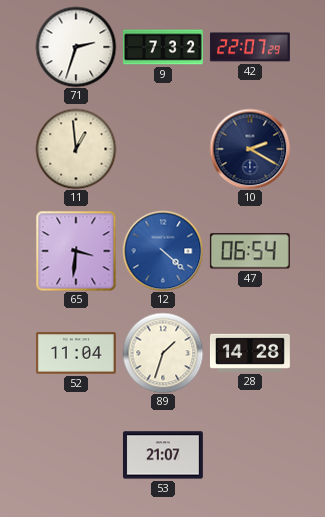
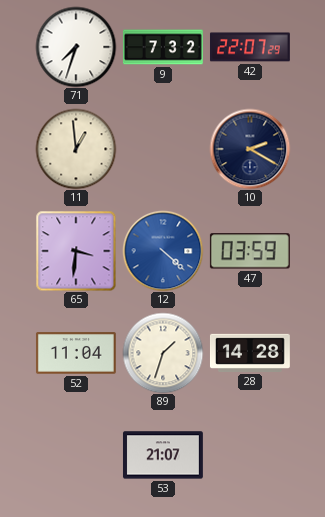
71: 2:33 -> 7:33 (76, 47)
47: 06:54 -> 03:59 (250, 251)
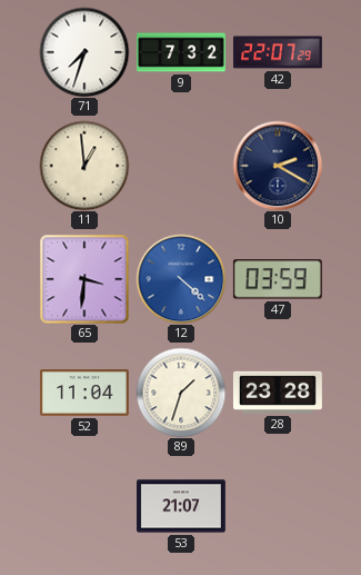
28: 14:28 -> 23:28 (278, 393)
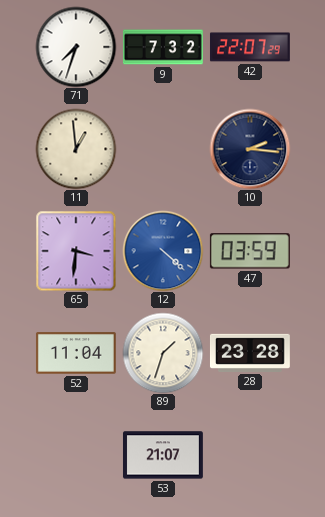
10: 2:20 -> 2:16 (250, 149)
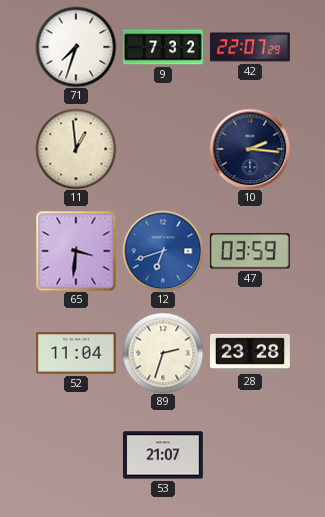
12: 4:22 -> 6:42 (163, 251)
89: 1:33 -> 2:33 (163, 353)
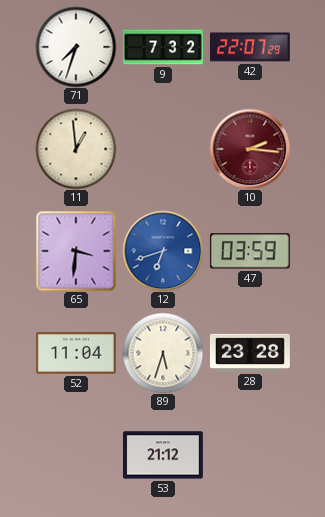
10 dial: navy -> burgundy (250, 149)
89: 2:33 -> 5:33 (163, 353)
53: 21:07 -> 21:12 (163, 455)
